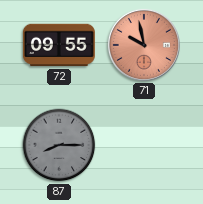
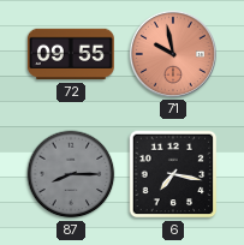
6: none -> 7:17 (173, 174)
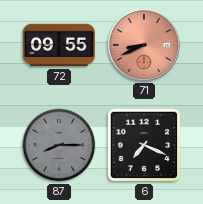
71: 9:58 -> 8:41 (144, 45)
6: 7:17 -> 7:19 (144, 145)
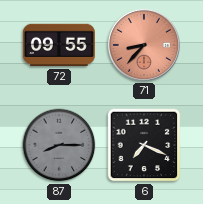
71: 8:41 -> 8:37 (144, 45)
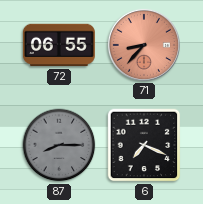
72: 09:55 -> 06:55 (59, 45)
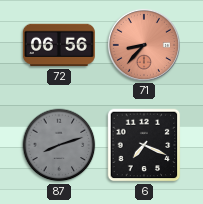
72: 06:55 -> 06:56 (59, 45)
87: 8:15 -> 8:12 (59, 145)
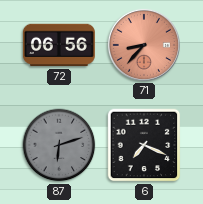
87: 8:12 -> 6:12 (59, 145)
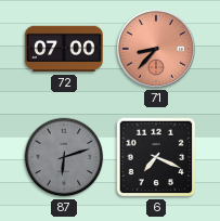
72: 06:56 -> 07:00 (64, 49)
